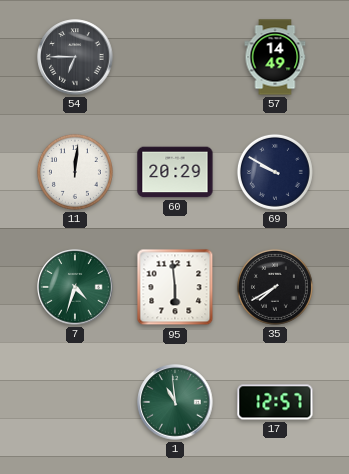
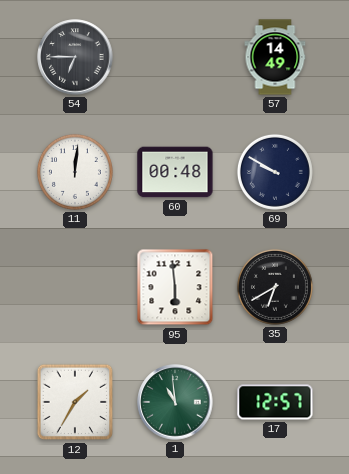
60: 20:29 -> 00:48 (175, 172)
7: 4:33 -> none (75, 287)
35: 7:40 -> 6:40 (275, 287)
12: none -> 1:35 (75, 402)
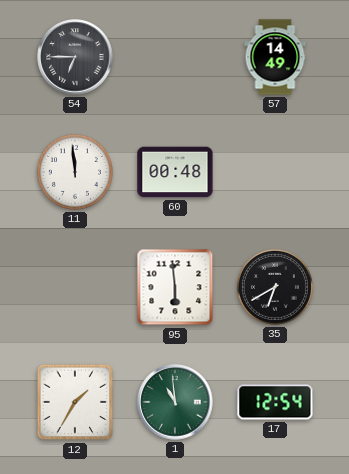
11: 12:01 -> 11:59 (75, 172)
69: 9:50 -> none (275, 172)
17: 12:57 -> 12:54 (275, 402)
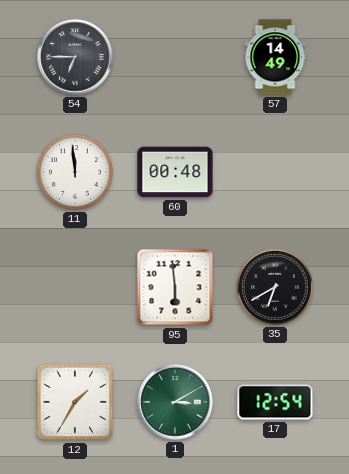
1: 10:59 -> 3:10 (175, 402)
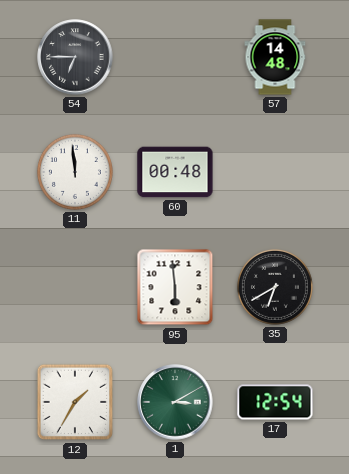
57: 14:49 -> 14:48 (275, 57)
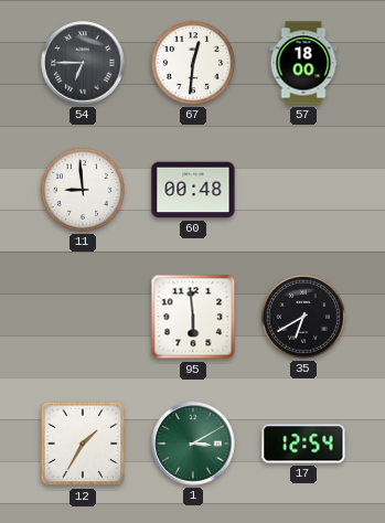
67: none -> 12:31 (193, 63)
57: 14:48 -> 18:00 (303, 63)
11: 11:59 -> 8:59 (83, 190)
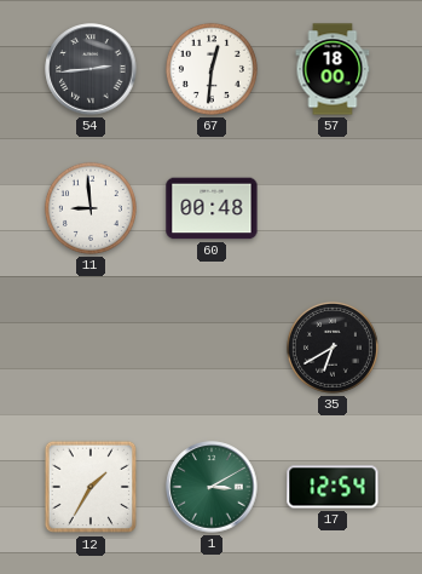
54: 6:45 -> 2:44 (91, 69)
95: 5:59 -> none (193, 317)
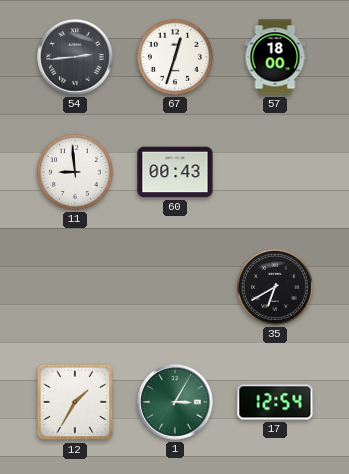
67: 12:31 -> 12:33 (175, 57)
60: 00:48 -> 00:43 (175, 172)
1: 3:10 -> 3:05 (175, 402)
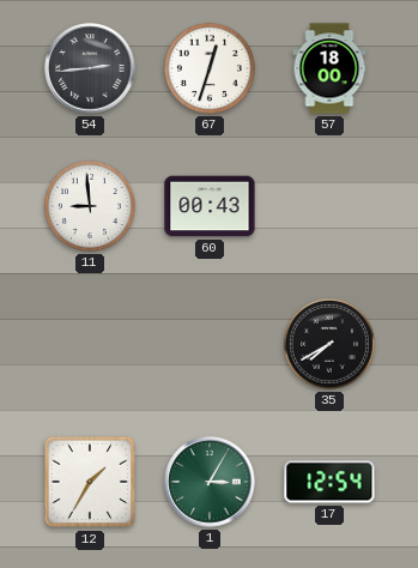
35: 6:40 -> 7:40 (329, 344)
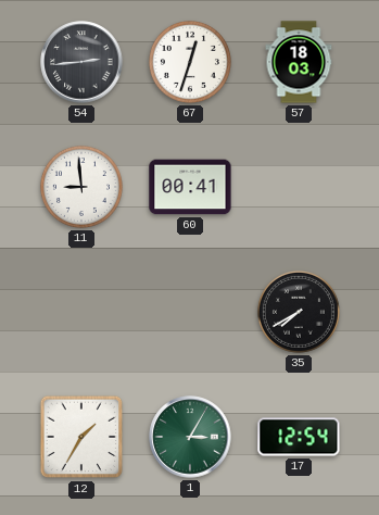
57: 18:00 -> 18:03 (299, 62)
60: 00:43 -> 00:41 (190, 187)
